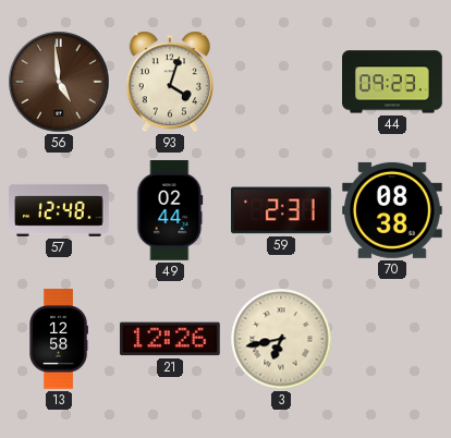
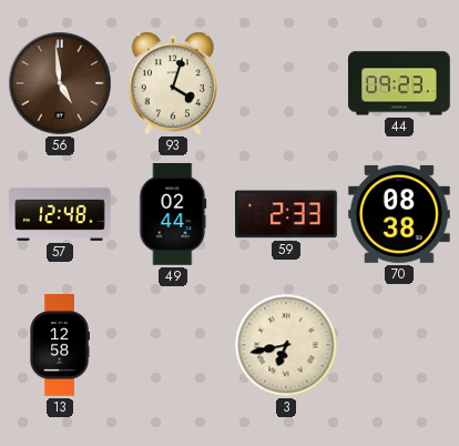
59: 2:31 -> 2:33 (286, 214)
21: 12:26 -> none (170, 339)
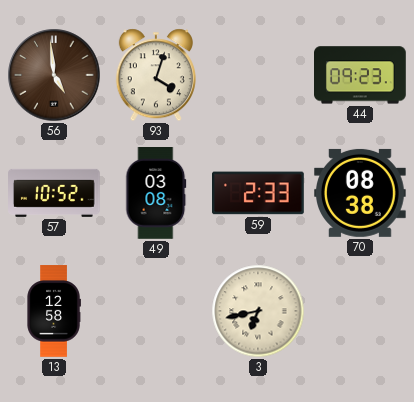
57: 12:48 -> 10:52 (54, 193)
49: 02:44 -> 03:08 (156, 194)
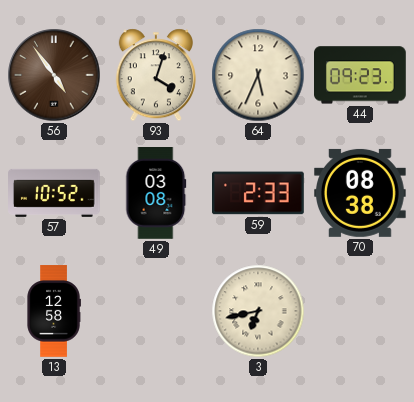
56: 4:59 -> 4:54 (54, 75)
64: none -> 5:34 (258, 75)
